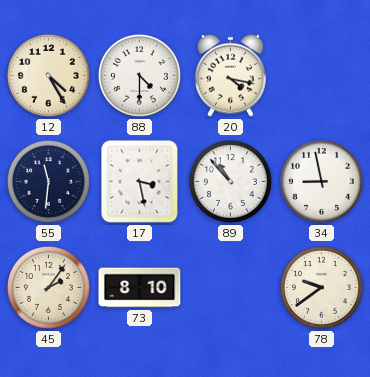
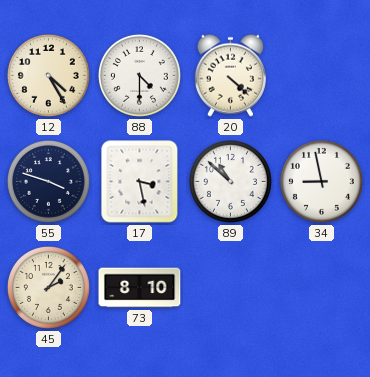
20: 4:17 -> 4:22 (230, 75)
55: 11:31 -> 3:48 (48, 181)
89: 10:53 -> 10:52 (230, 181)
78: 9:39 -> none (321, 287)
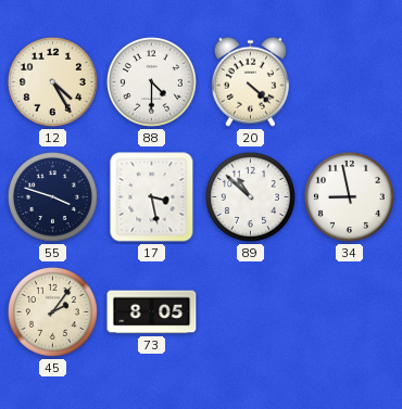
73: 8:10 -> 8:05 (152, 312)
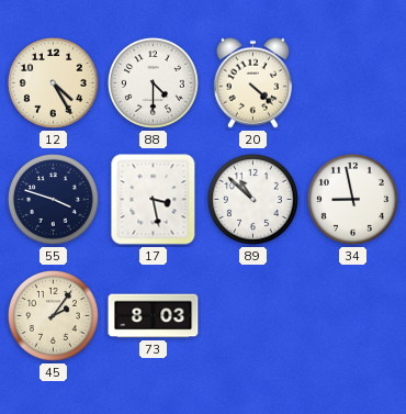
73: 8:05 -> 8:03 (154, 316)
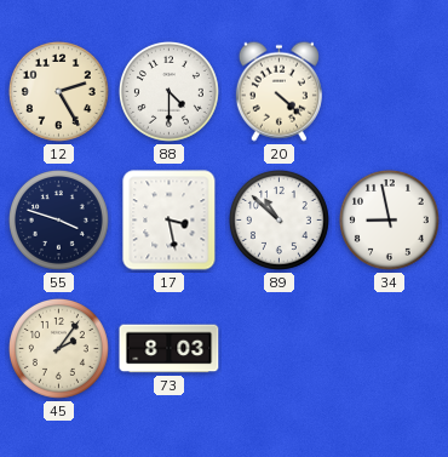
12: 4:25 -> 2:25 (58, 91)
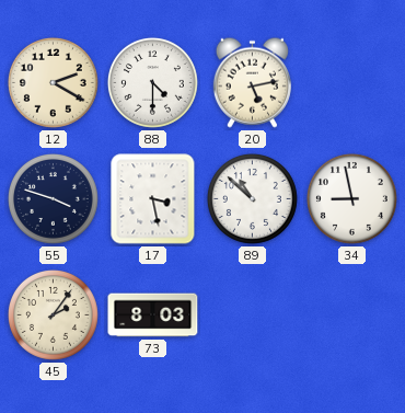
12: 2:25 -> 2:20 (53, 82)
20: 4:22 -> 5:13 (252, 82)
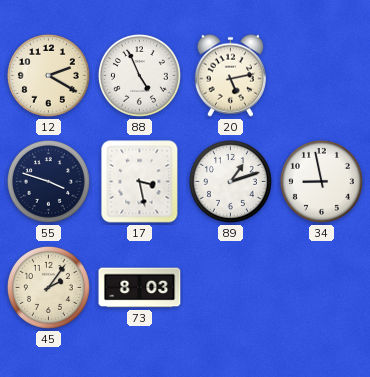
88: 4:30 -> 4:56 (139, 75)
89: 10:52 -> 1:12 (230, 181)
